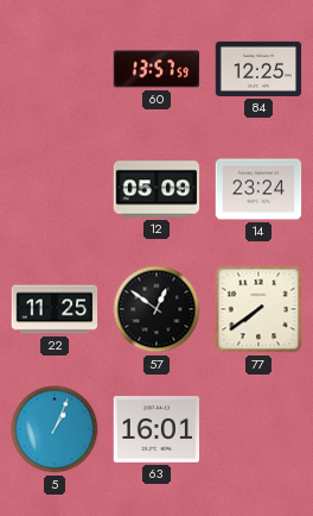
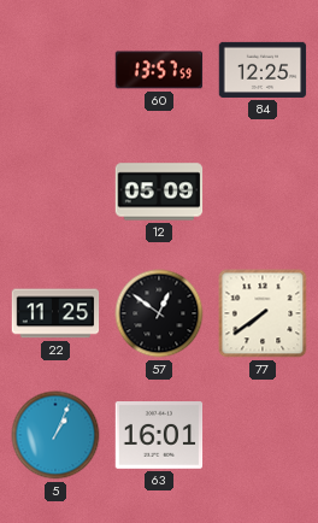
14: 23:24 -> none (258, 189)
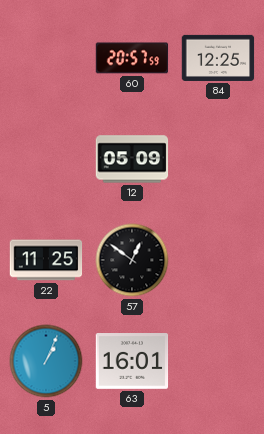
60: 13:57 -> 20:57 (132, 58)
77: 7:39 -> none (263, 313)
